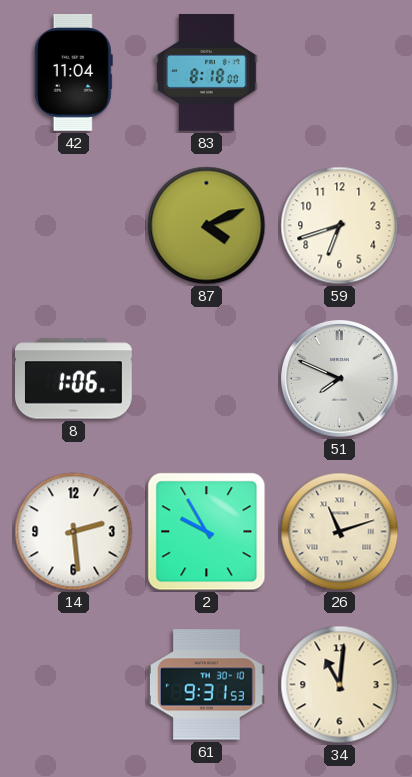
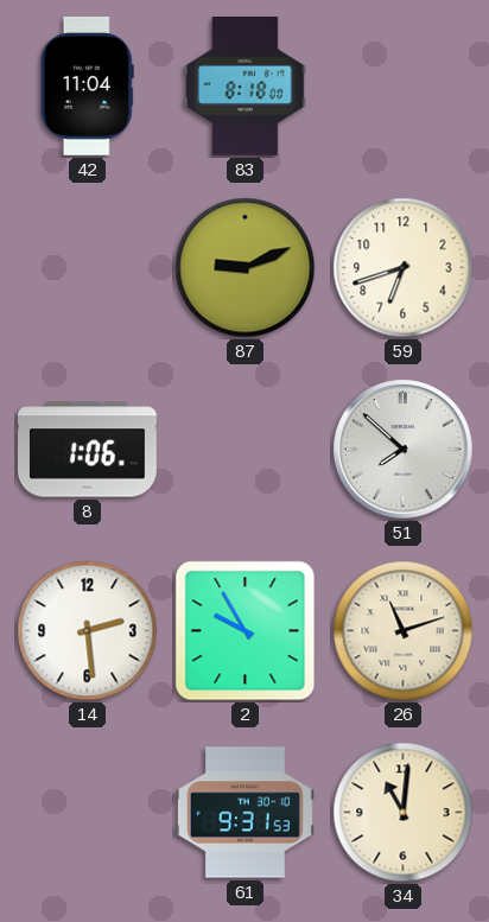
87: 4:11 -> 9:11 (246, 268)
51: 7:49 -> 7:52 (404, 450)
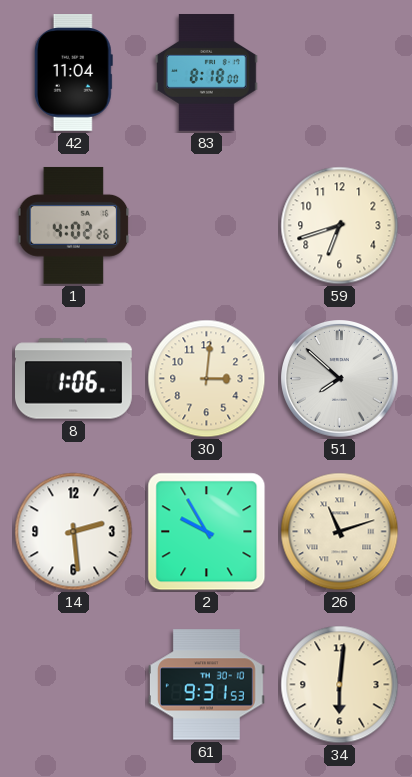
1: none -> 4:02 (74, 225)
87: 9:11 -> none (246, 268)
30: none -> 3:01 (207, 379)
34: 11:01 -> 6:01 (340, 685)
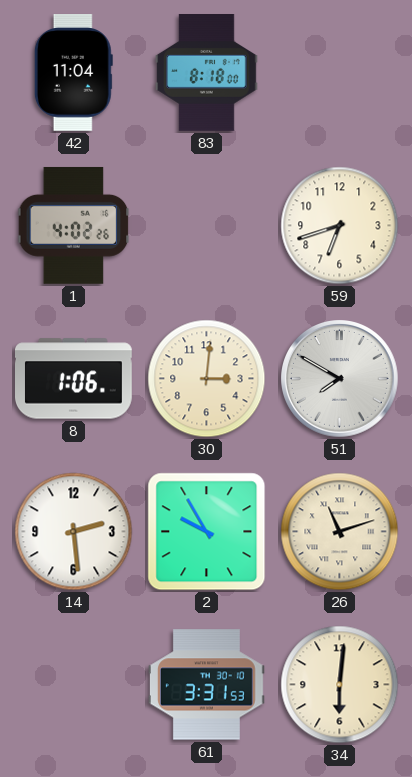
51: 7:52 -> 7:50 (340, 379)
61: 9:31 -> 3:31 (206, 685)
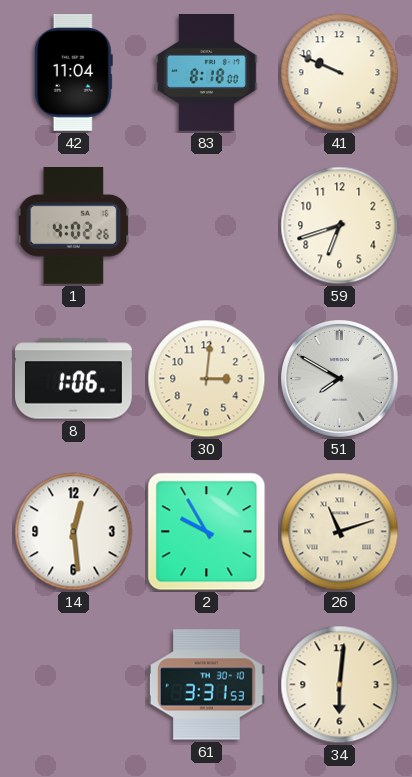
41: none -> 9:49 (340, 73)
14: 2:29 -> 12:29 (74, 532)
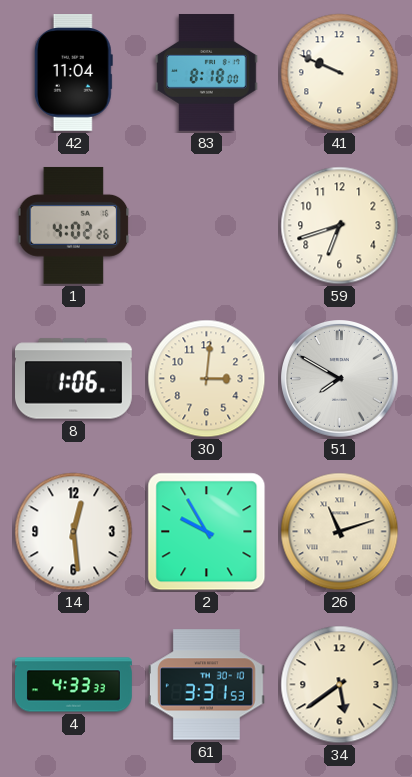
4: none -> 4:33 (74, 685)
34: 6:01 -> 5:39 (340, 685)
